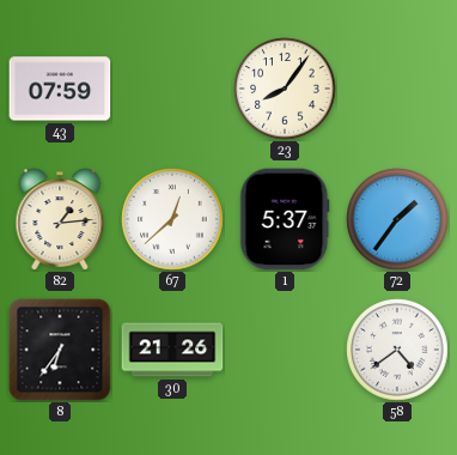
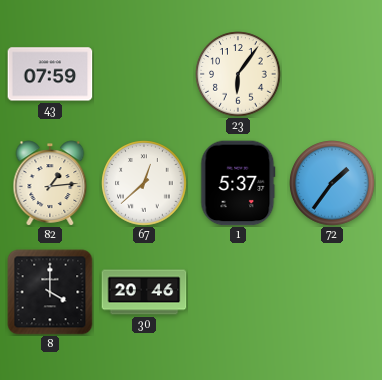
23: 8:06 -> 6:06 (238, 74)
8: 6:36 -> 4:00 (50, 292)
30: 21:26 -> 20:46 (144, 292)
58: 4:39 -> none (397, 350)
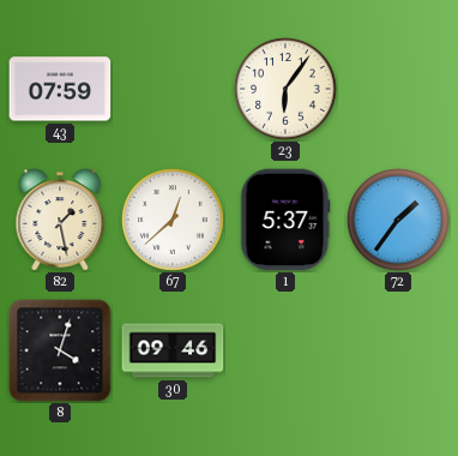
82: 1:14 -> 1:28 (60, 220)
8: 4:00 -> 4:03 (60, 350)
30: 20:46 -> 09:46 (173, 350)
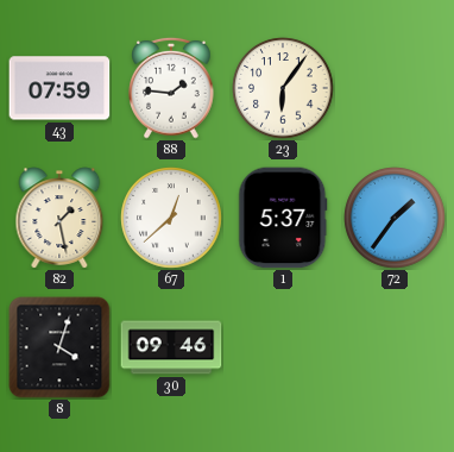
88: none -> 1:46 (171, 88)
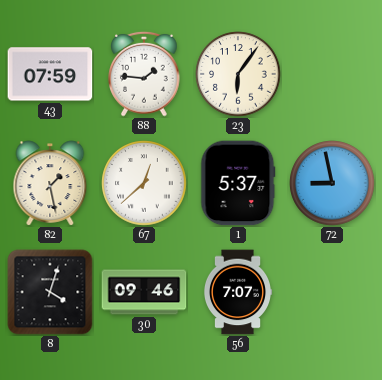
72: 1:36 -> 8:58 (332, 183)
56: none -> 7:07 (238, 292)
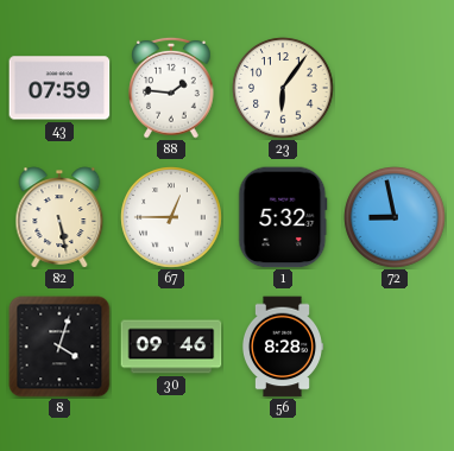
82: 1:28 -> 5:28 (59, 217)
67: 12:38 -> 12:45 (171, 217)
1: 5:37 -> 5:32 (283, 217)
56: 7:07 -> 8:28 (283, 347)
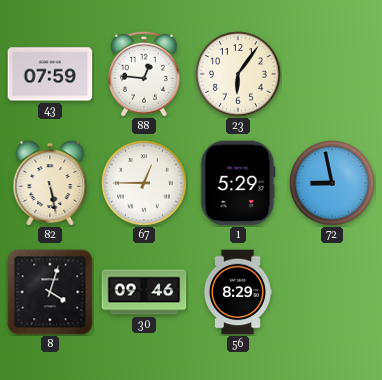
88: 1:46 -> 12:46 (144, 74)
1: 5:32 -> 5:29 (238, 183)
56: 8:28 -> 8:29 (238, 292)
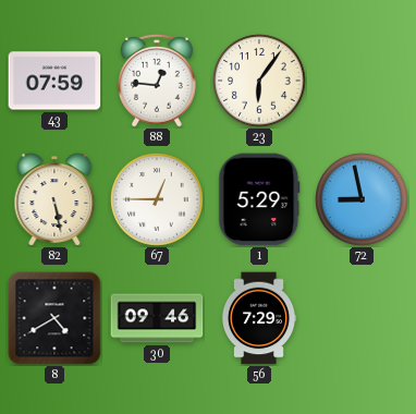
8: 4:03 -> 4:40 (54, 318)
56: 8:29 -> 7:29 (259, 318)
